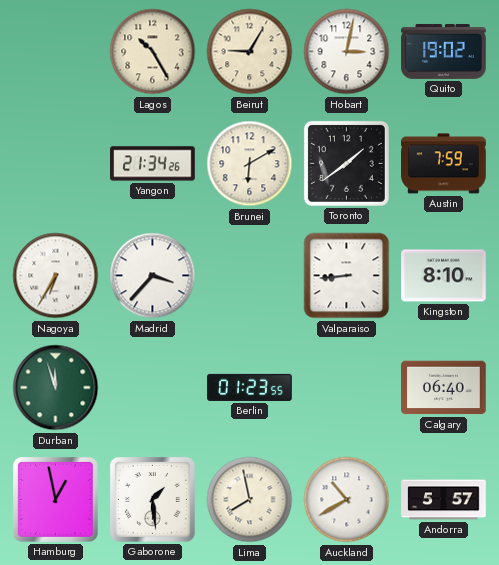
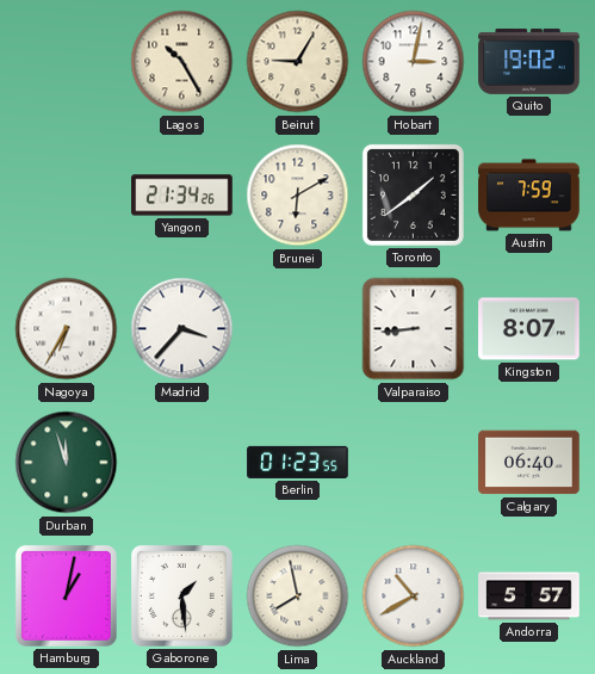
Kingston: 8:10 -> 8:07 (529, 329)
Hamburg: 12:58 -> 1:02 (66, 595)
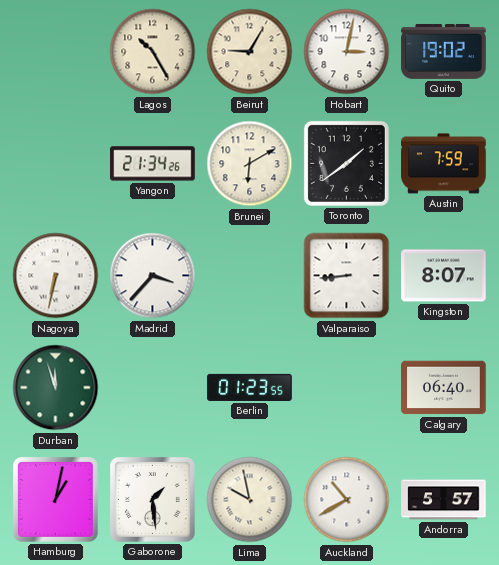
Nagoya: 6:35 -> 6:32 (56, 276)
Lima: 7:58 -> 9:58 (250, 500)
